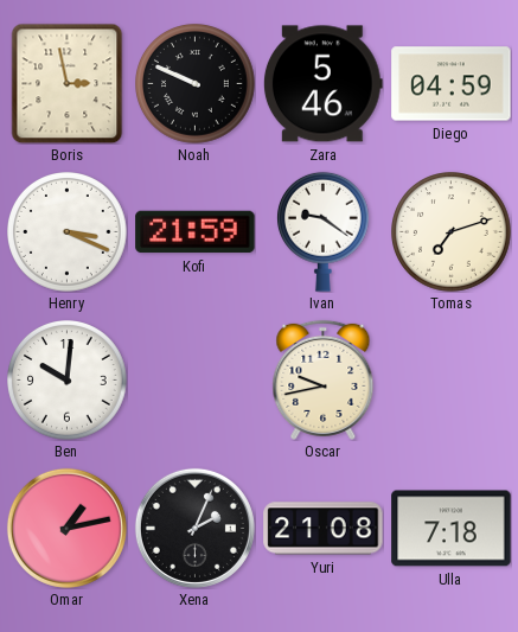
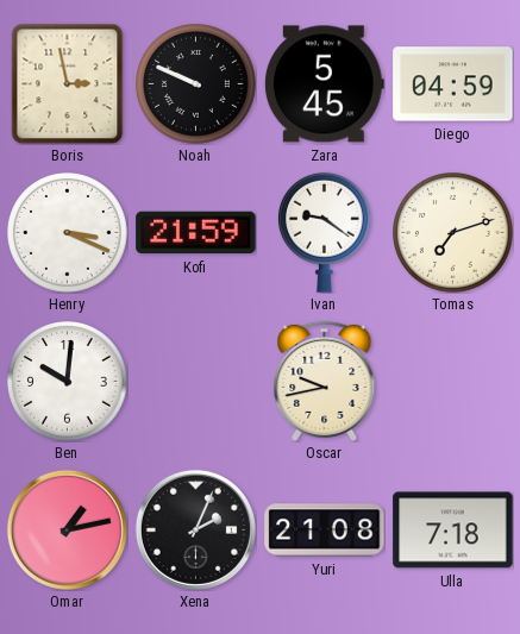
Zara: 5:46 -> 5:45 (324, 84)
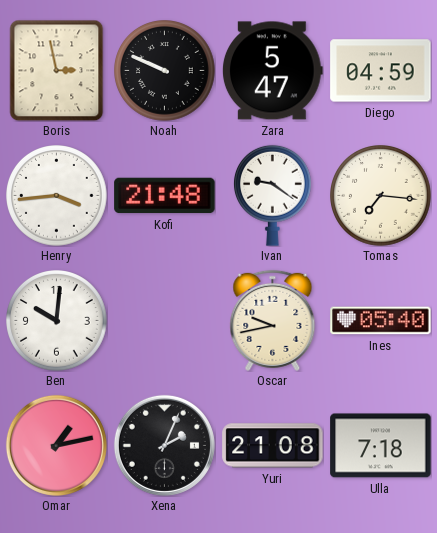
Zara: 5:45 -> 5:47 (272, 71)
Henry: 3:19 -> 3:44 (57, 196)
Kofi: 21:59 -> 21:48 (165, 196)
Tomas: 7:12 -> 7:16 (381, 196)
Ines: none -> 05:40 (381, 321)
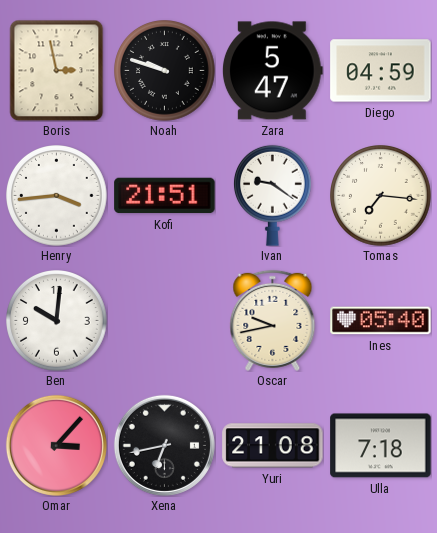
Noah: 9:49 -> 9:48 (165, 71)
Kofi: 21:48 -> 21:51 (165, 196)
Omar: 1:13 -> 3:07 (56, 445)
Xena: 2:04 -> 6:43 (164, 445)
